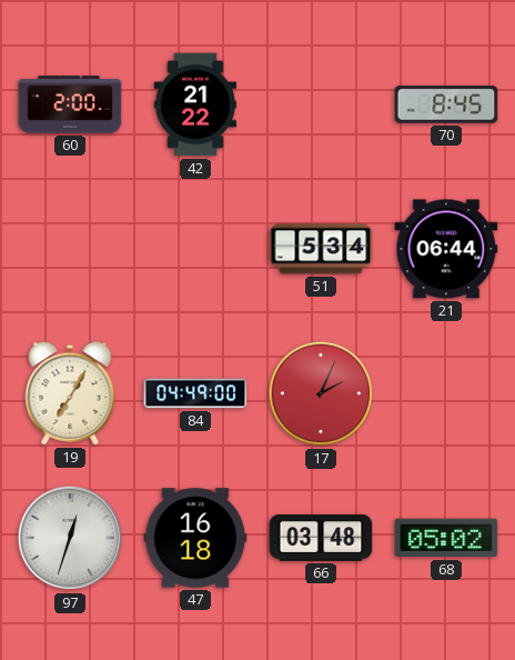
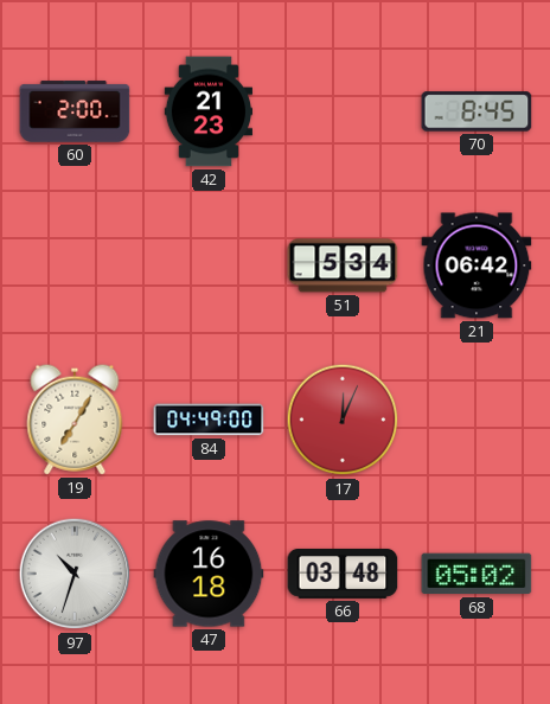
42: 21:22 -> 21:23 (207, 111)
21: 06:44 -> 06:42 (477, 265)
17: 2:04 -> 12:04 (343, 420)
97: 12:33 -> 10:33 (75, 574)
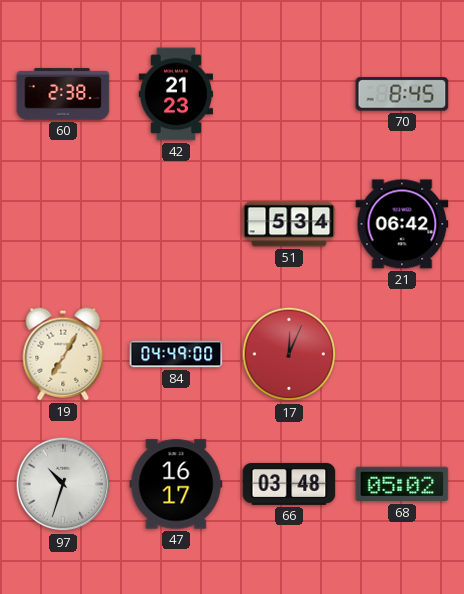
60: 2:00 -> 2:38 (63, 94)
47: 16:18 -> 16:17 (176, 484)
